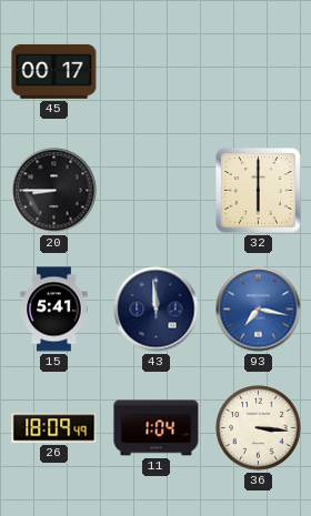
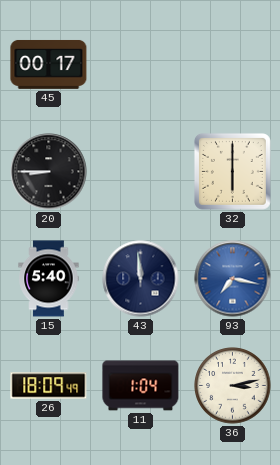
15: 5:41 -> 5:40 (49, 279)
36: 3:16 -> 3:13 (233, 386)
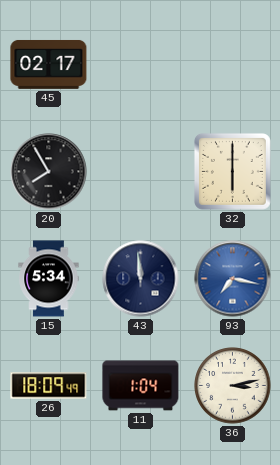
45: 00:17 -> 02:17 (49, 64)
20: 8:45 -> 7:55 (49, 172)
15: 5:40 -> 5:34 (49, 279)
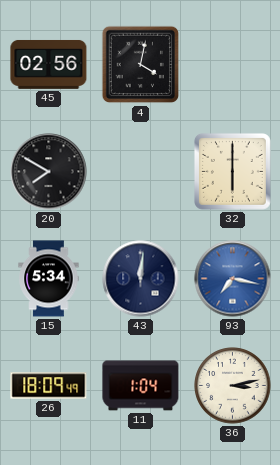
45: 02:17 -> 02:56 (49, 64)
4: none -> 4:02 (141, 65)
20: 7:55 -> 7:50 (49, 172)
43: 11:59 -> 12:01 (141, 279)
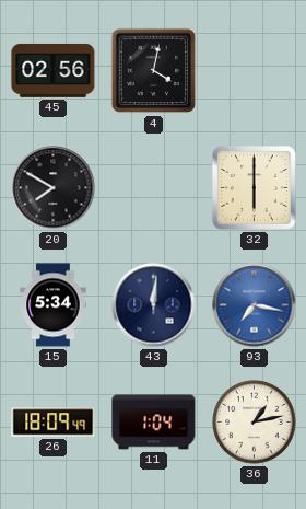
36: 3:13 -> 1:13 (255, 423)
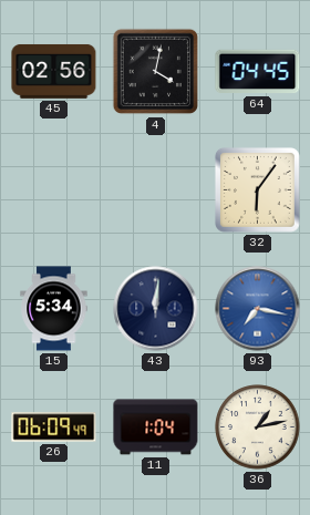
64: none -> 04:45 (258, 72)
20: 7:50 -> none (54, 188)
32: 6:00 -> 6:06 (257, 189)
26: 18:09 -> 06:09 (54, 428)
